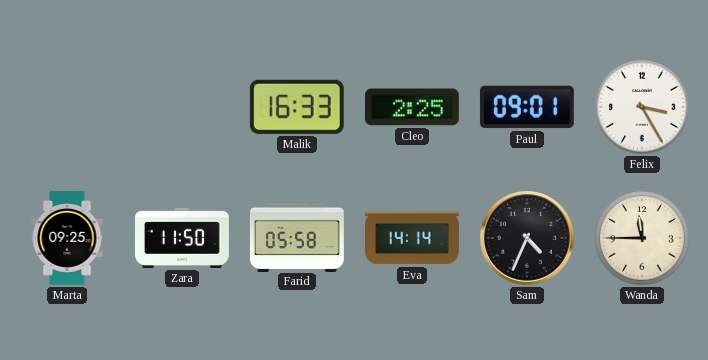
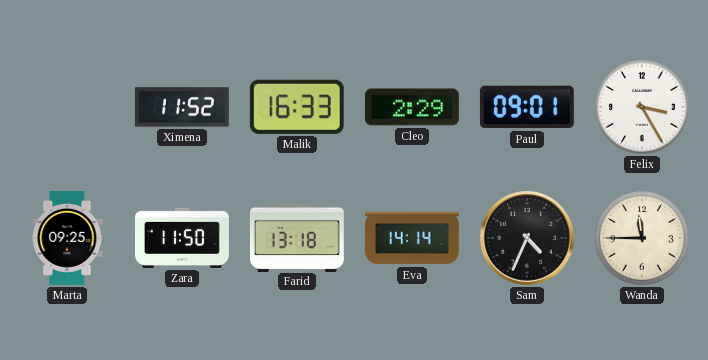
Ximena: none -> 11:52 (182, 107)
Cleo: 2:25 -> 2:29 (412, 107)
Farid: 05:58 -> 13:18 (297, 237)
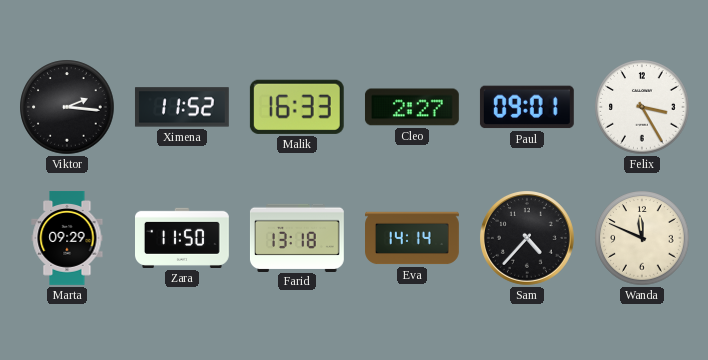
Viktor: none -> 2:16 (67, 107)
Cleo: 2:29 -> 2:27 (412, 107)
Marta: 09:25 -> 09:29 (67, 238)
Sam: 4:34 -> 4:37 (528, 239)
Wanda: 11:45 -> 11:49 (642, 238)
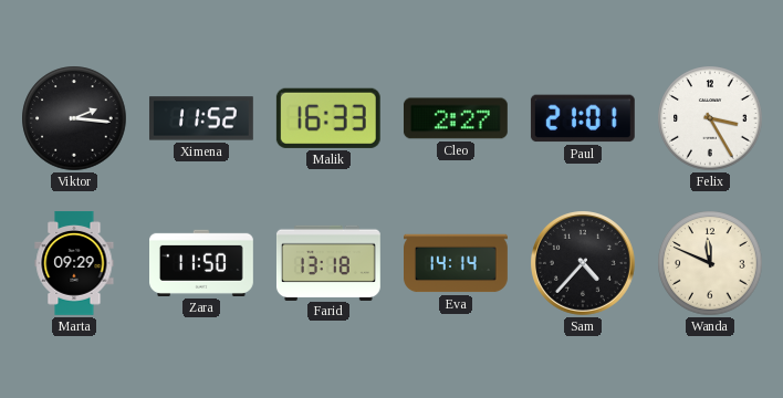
Paul: 09:01 -> 21:01 (583, 118)
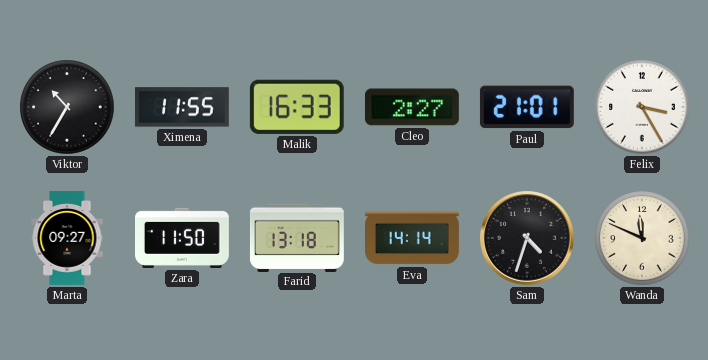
Viktor: 2:16 -> 10:35 (67, 107)
Ximena: 11:52 -> 11:55 (182, 107)
Marta: 09:29 -> 09:27 (67, 238)
Sam: 4:37 -> 4:33 (528, 239)
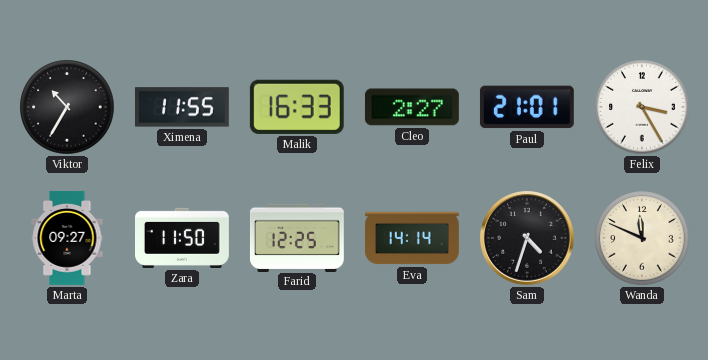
Farid: 13:18 -> 12:25 (297, 237)
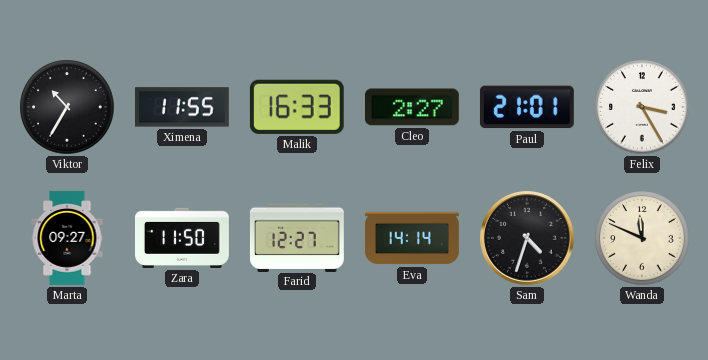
Farid: 12:25 -> 12:27 (297, 237)
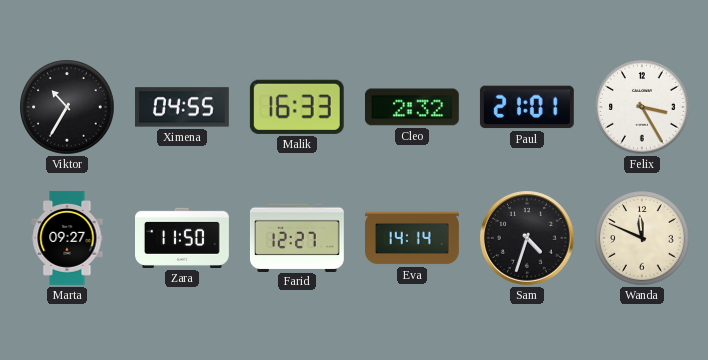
Ximena: 11:55 -> 04:55 (182, 107)
Cleo: 2:27 -> 2:32 (412, 107)
